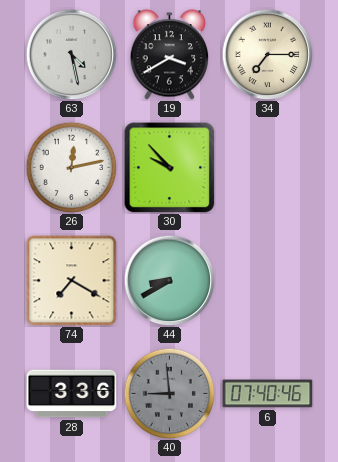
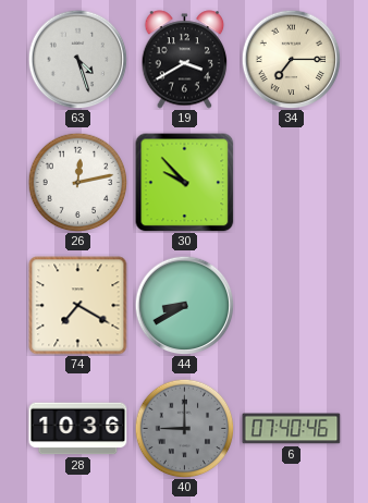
63: 4:28 -> 4:27 (77, 59)
28: 3:36 -> 10:36 (78, 429)
40: 8:59 -> 9:00 (184, 428)
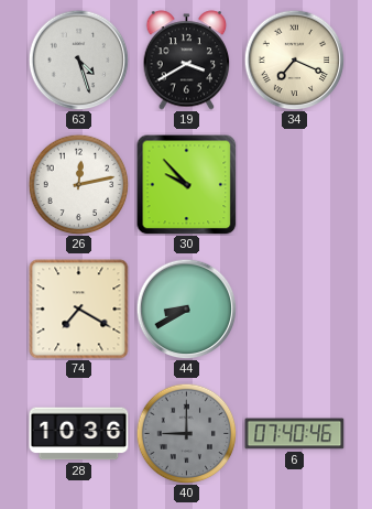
34: 7:15 -> 7:19 (294, 59)
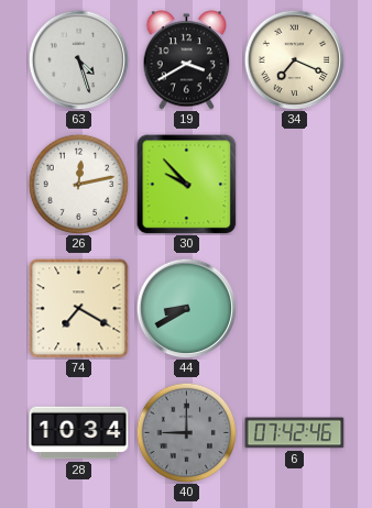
28: 10:36 -> 10:34 (79, 433)
6: 07:40 -> 07:42 (295, 433)
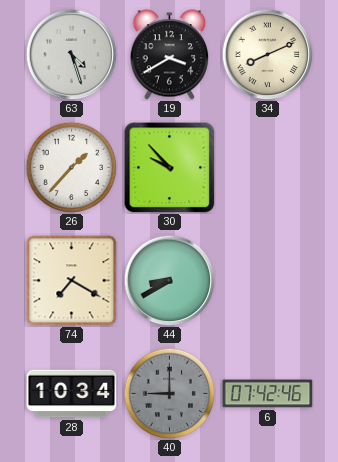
34: 7:19 -> 8:11 (267, 54)
26: 12:13 -> 1:37 (71, 167)
